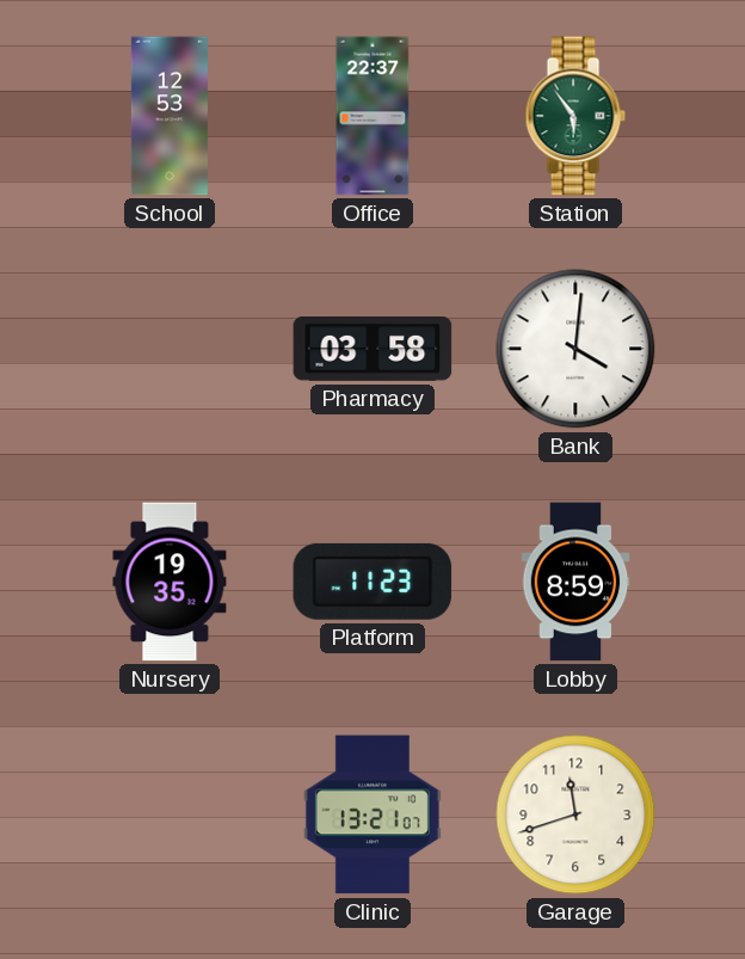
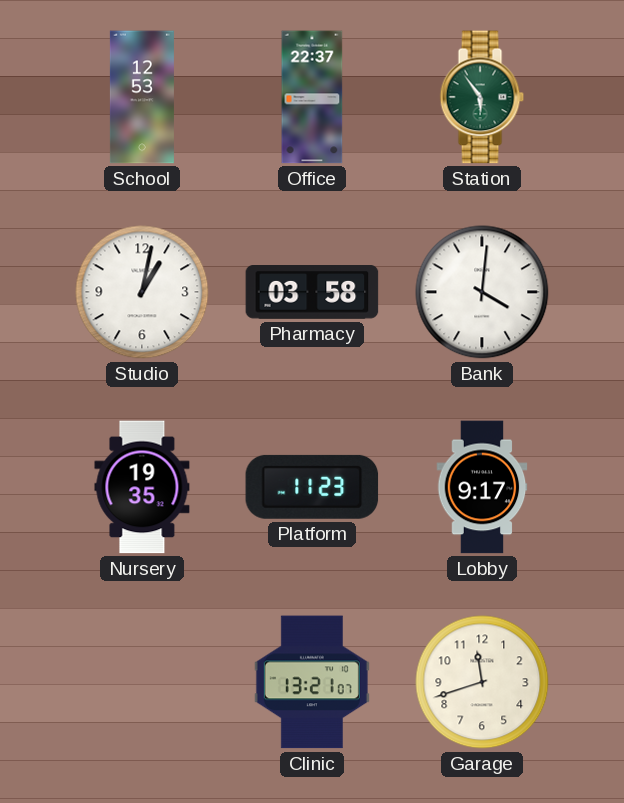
Studio: none -> 1:02 (142, 292)
Lobby: 8:59 -> 9:17 (482, 487)
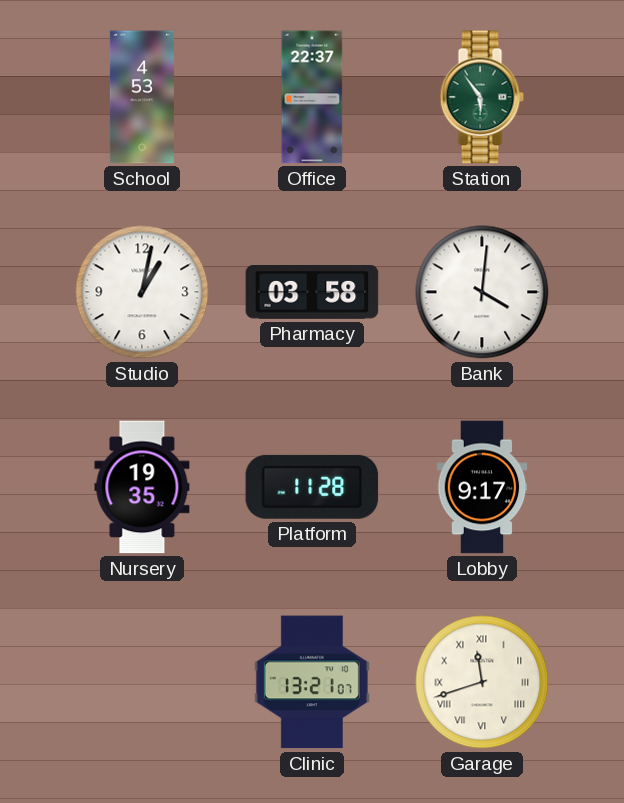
School: 12:53 -> 4:53 (142, 97)
Platform: 11:23 -> 11:28 (312, 487)
Garage numerals: Arabic -> Roman (482, 682)
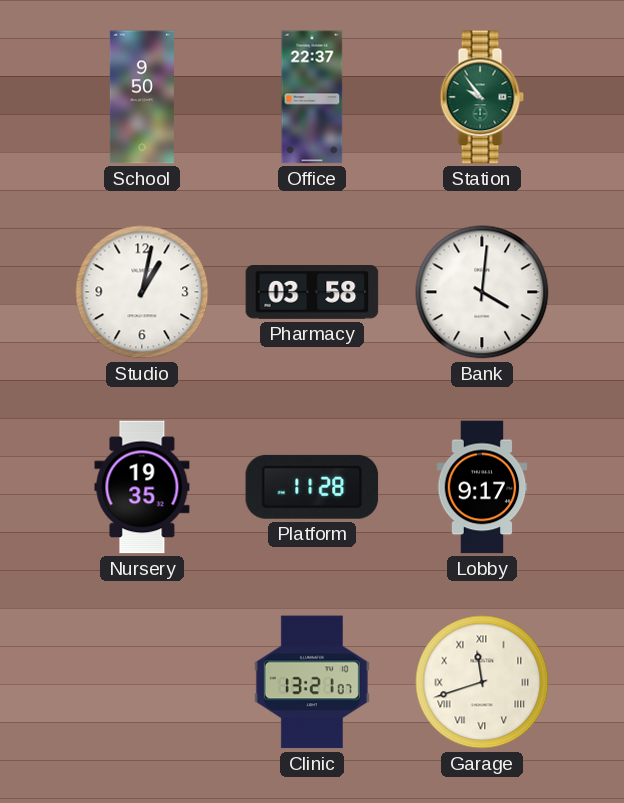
School: 4:53 -> 9:50 (142, 97)
Station: 5:54 -> 9:54 (482, 97)
